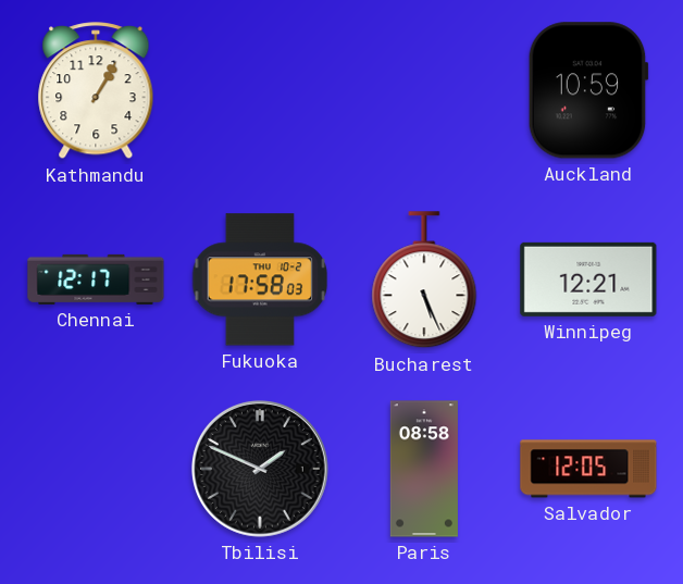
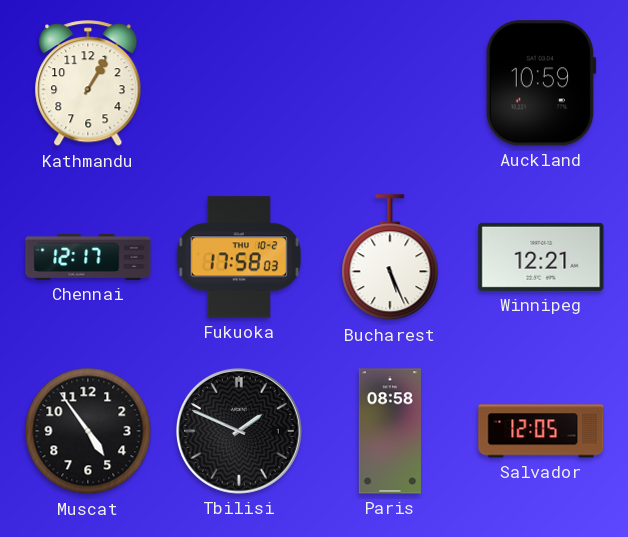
Muscat: none -> 4:54 (88, 431)
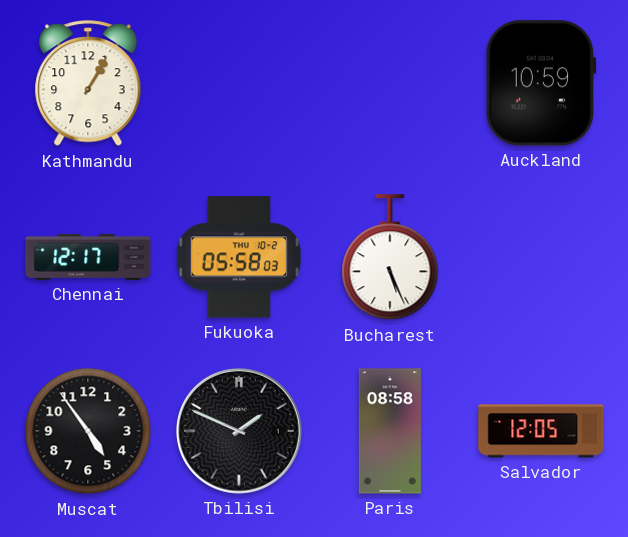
Fukuoka: 17:58 -> 05:58 (239, 257)
Winnipeg: 12:21 -> none (541, 257)
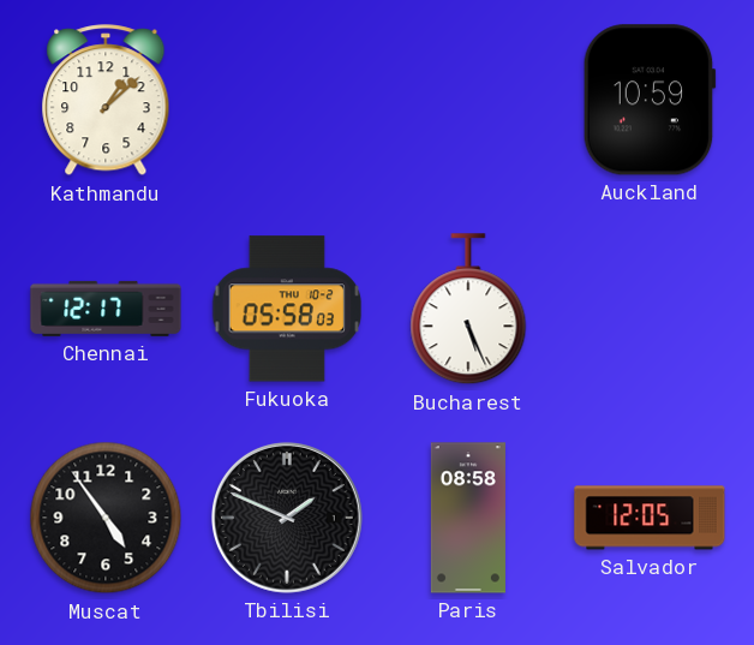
Kathmandu: 1:05 -> 1:08 (106, 101)
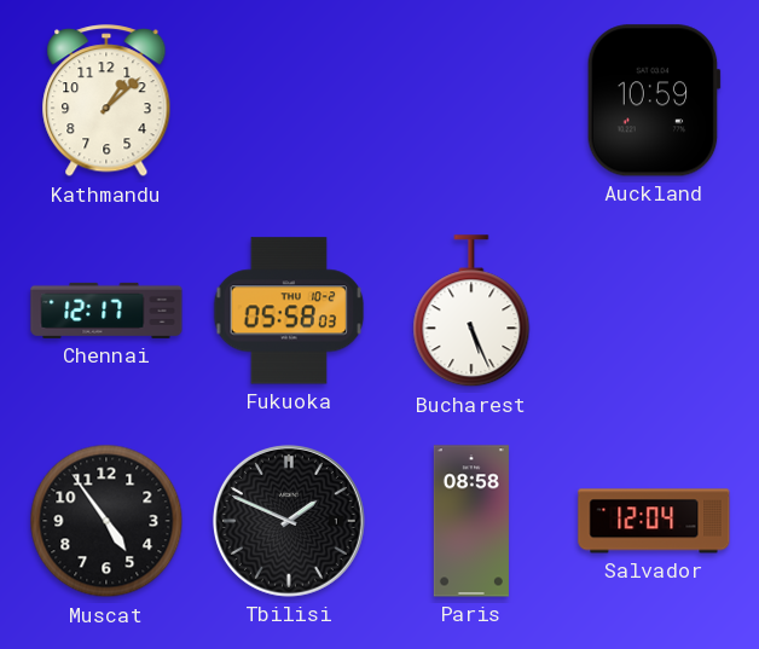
Salvador: 12:05 -> 12:04 (654, 521)
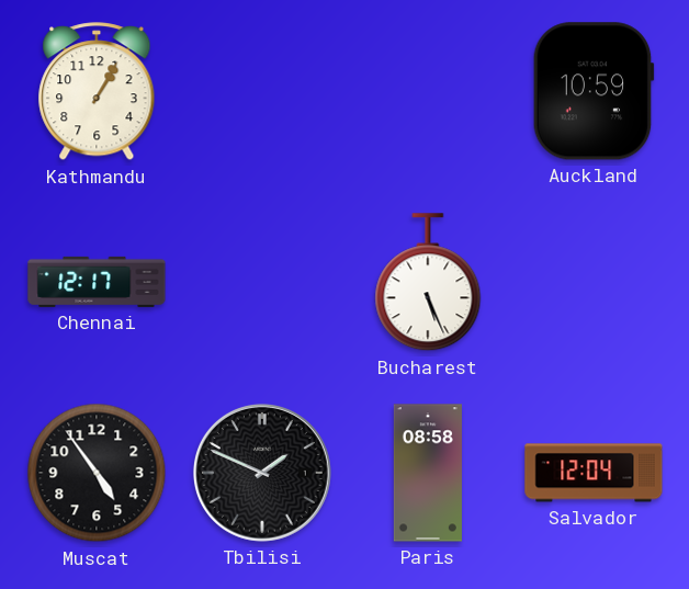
Kathmandu: 1:08 -> 1:05 (97, 92)
Fukuoka: 05:58 -> none (289, 311)
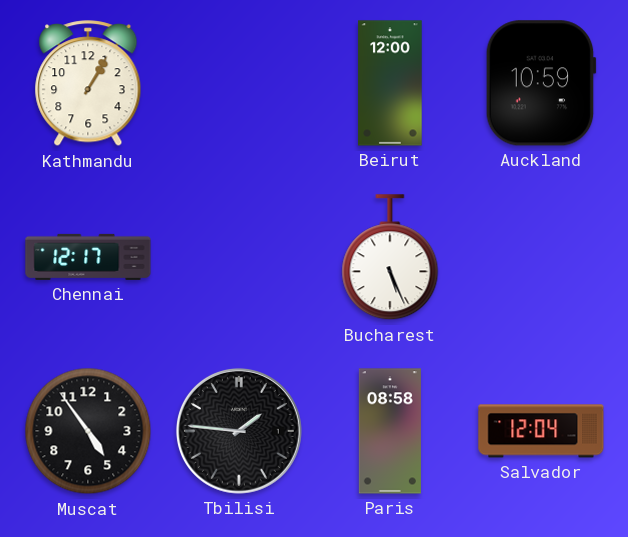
Beirut: none -> 12:00 (390, 83)
Tbilisi: 1:49 -> 1:46 (239, 431)
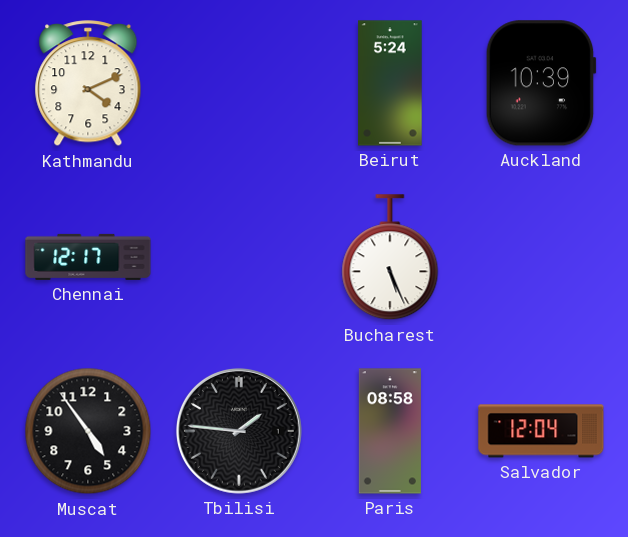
Kathmandu: 1:05 -> 4:11 (88, 84)
Beirut: 12:00 -> 5:24 (390, 83)
Auckland: 10:59 -> 10:39 (541, 83)
